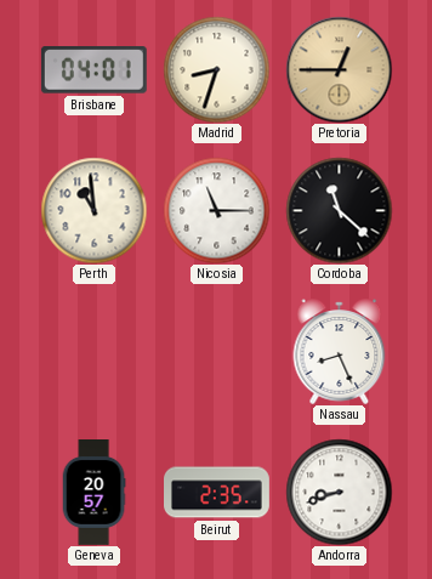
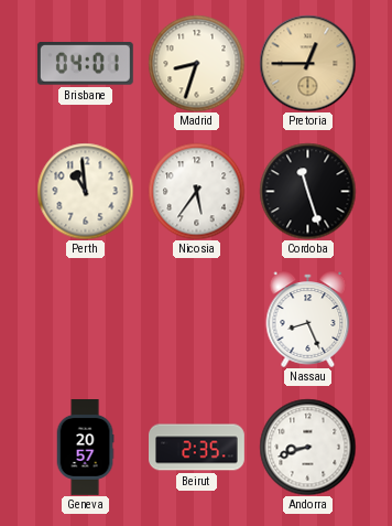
Nicosia: 11:15 -> 5:36 (196, 191)
Cordoba: 11:22 -> 11:27 (307, 191)
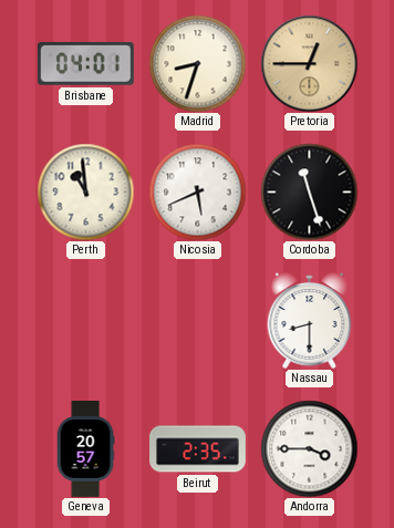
Nicosia: 5:36 -> 5:41 (197, 191)
Nassau: 8:26 -> 8:30 (310, 320)
Andorra: 8:42 -> 3:45 (309, 448)
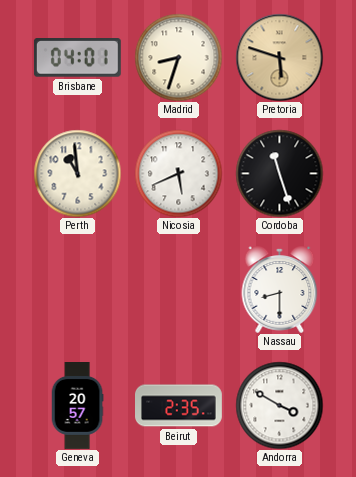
Pretoria: 12:45 -> 5:48 (279, 57)
Andorra: 3:45 -> 3:50 (279, 405)
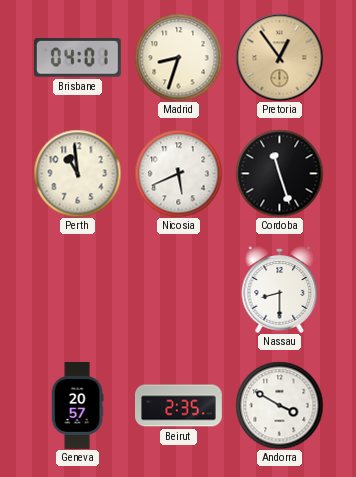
Pretoria: 5:48 -> 12:54 (279, 57)
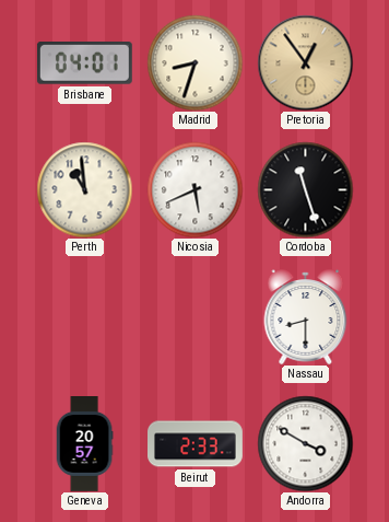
Beirut: 2:35 -> 2:33 (196, 444)
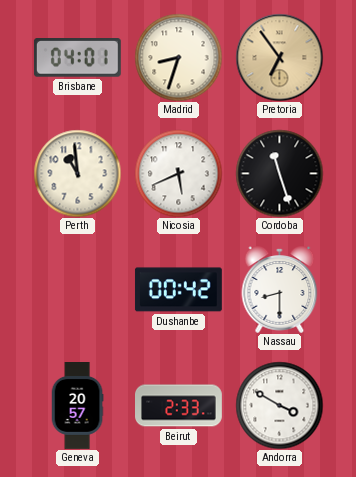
Pretoria: 12:54 -> 6:54 (279, 57)
Dushanbe: none -> 00:42 (178, 290)
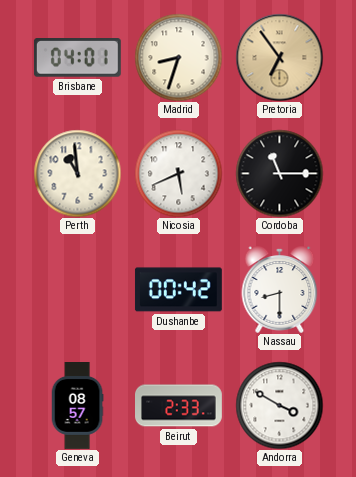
Cordoba: 11:27 -> 11:15 (279, 173)
Geneva: 20:57 -> 08:57 (77, 406)
